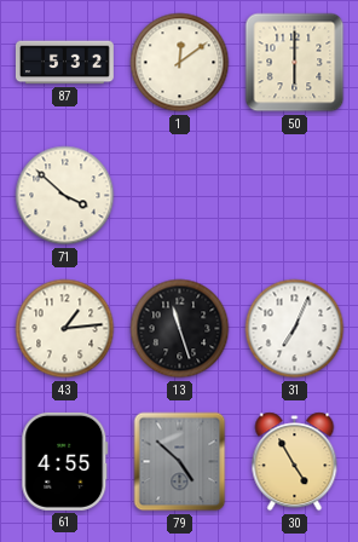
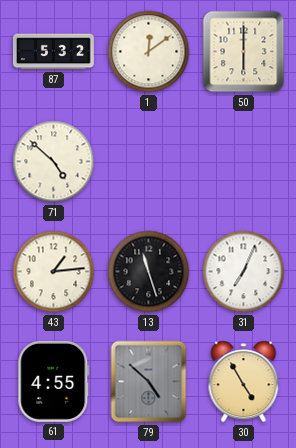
71: 3:52 -> 4:52 (54, 162)
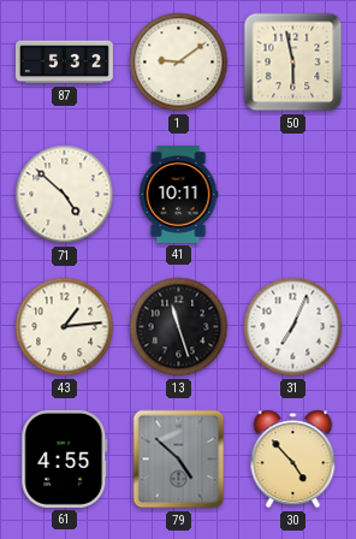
1: 12:09 -> 9:09 (179, 63)
50: 6:00 -> 5:58 (293, 63)
41: none -> 10:11 (178, 194)
30: 4:55 -> 4:53 (293, 460)
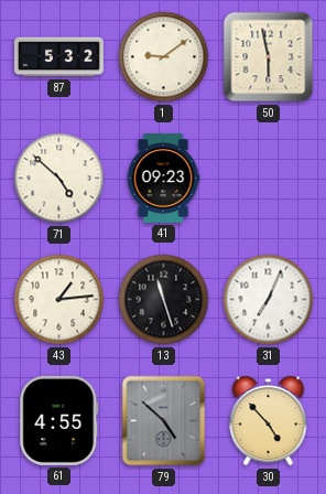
41: 10:11 -> 09:23 (163, 178)
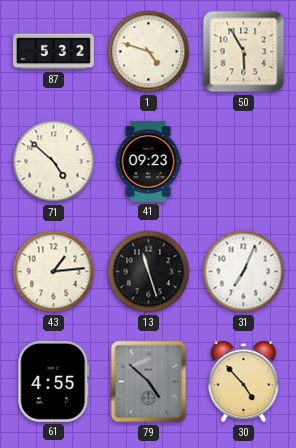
1: 9:09 -> 4:48 (149, 52)
50: 5:58 -> 5:55 (244, 52)
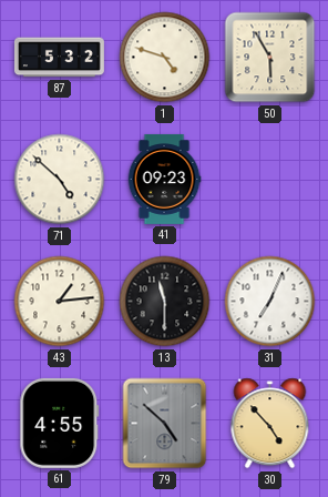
13: 11:27 -> 11:30 (165, 302)
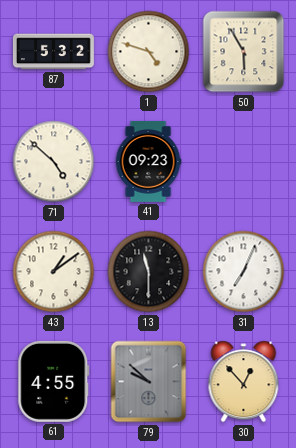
43: 1:14 -> 1:09 (54, 272)
79: 4:52 -> 9:52 (149, 382)
30: 4:53 -> 12:53 (244, 382)
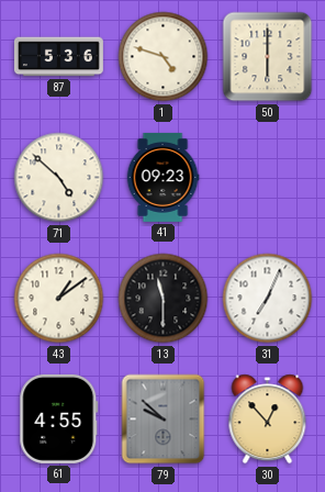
87: 5:32 -> 5:36 (58, 57)
50: 5:55 -> 6:00 (268, 57)
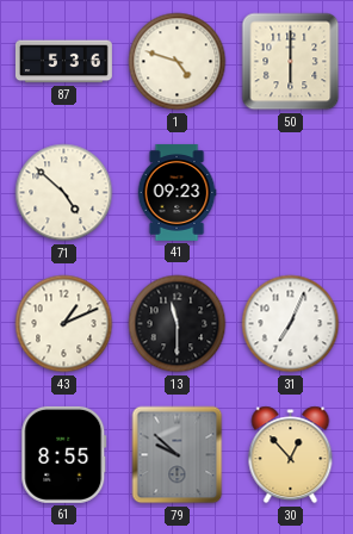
43: 1:09 -> 1:11 (64, 324)
61: 4:55 -> 8:55 (64, 454)
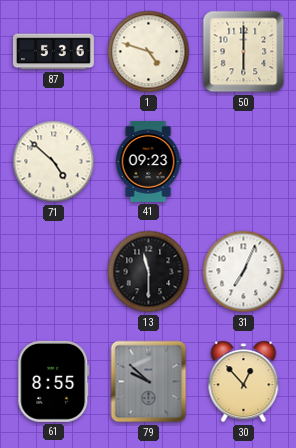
43: 1:11 -> none (64, 324)
